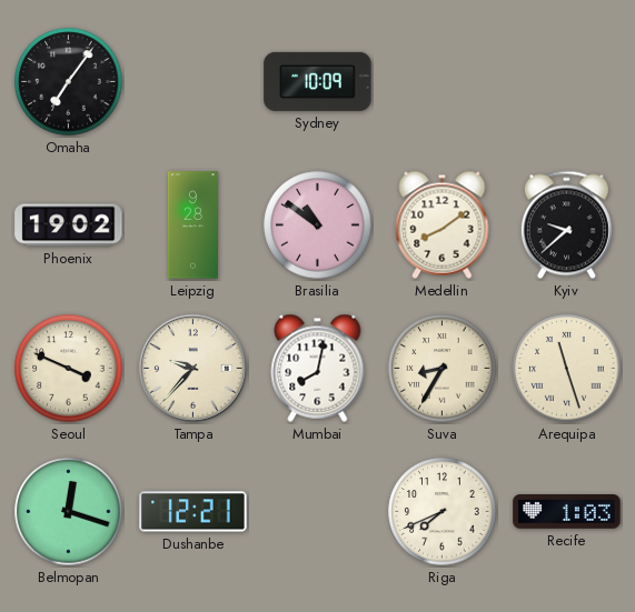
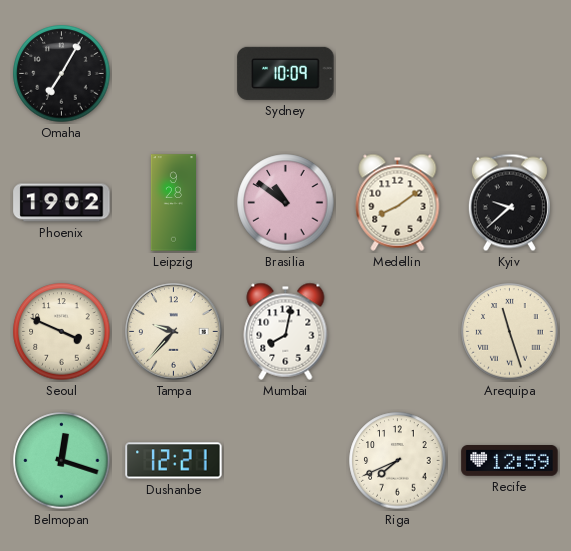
Omaha: 7:06 -> 7:05 (62, 74)
Suva: 8:35 -> none (443, 369)
Recife: 1:03 -> 12:59 (510, 461)
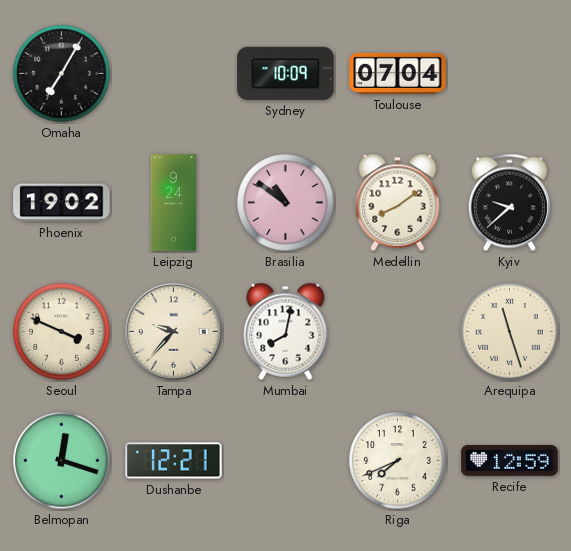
Toulouse: none -> 07:04 (398, 73)
Leipzig: 9:28 -> 9:24 (174, 203)
